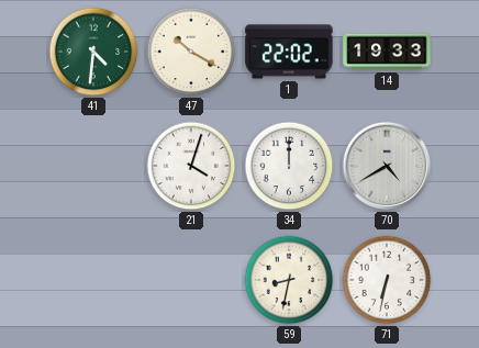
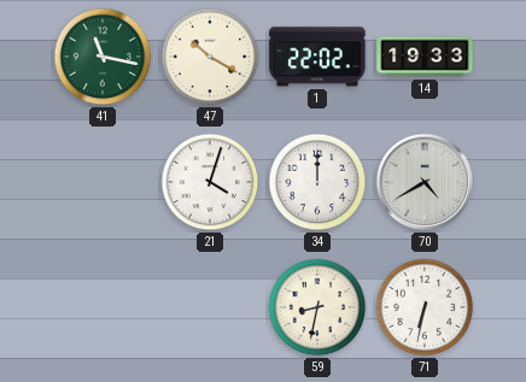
41: 4:31 -> 11:17 (103, 57)
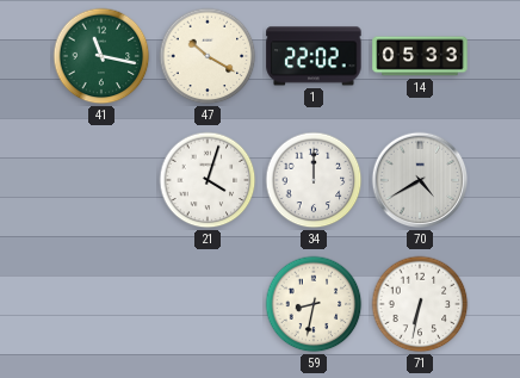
14: 19:33 -> 05:33 (420, 56)
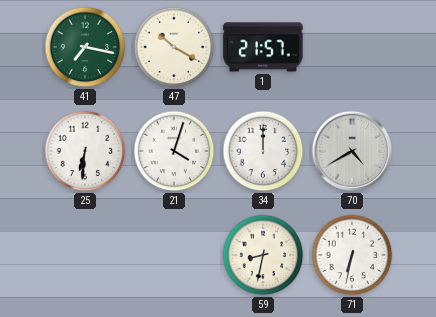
41: 11:17 -> 7:17 (85, 47)
1: 22:02 -> 21:57 (263, 47)
14: 05:33 -> none (420, 56)
25: none -> 6:31 (85, 151)
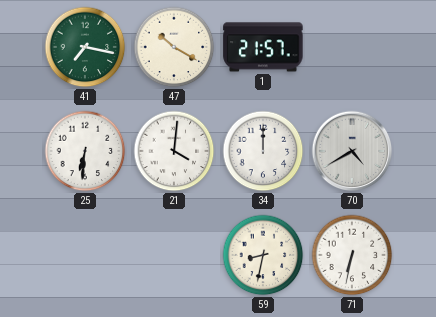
21: 4:03 -> 4:01 (174, 151)
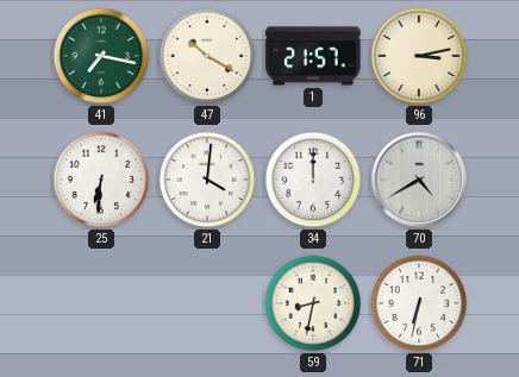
96: none -> 3:13 (419, 56)
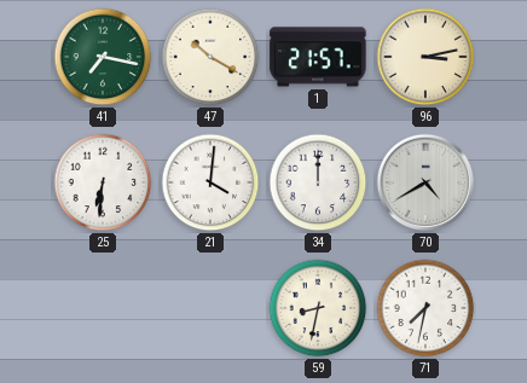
71: 6:32 -> 7:32 (425, 308)
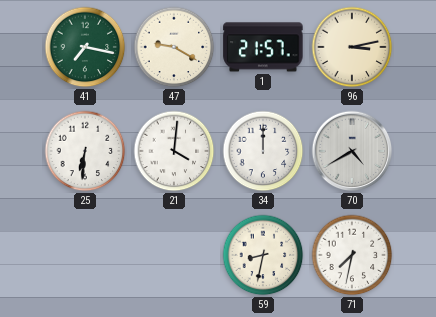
47: 10:20 -> 9:20 (174, 47)
